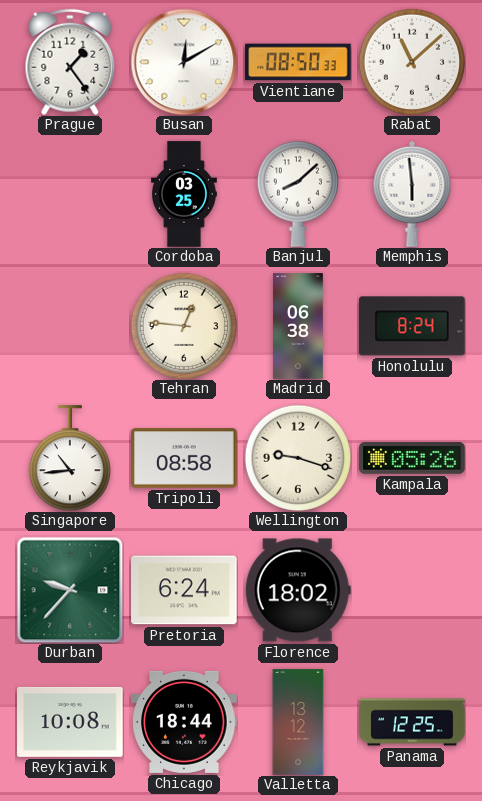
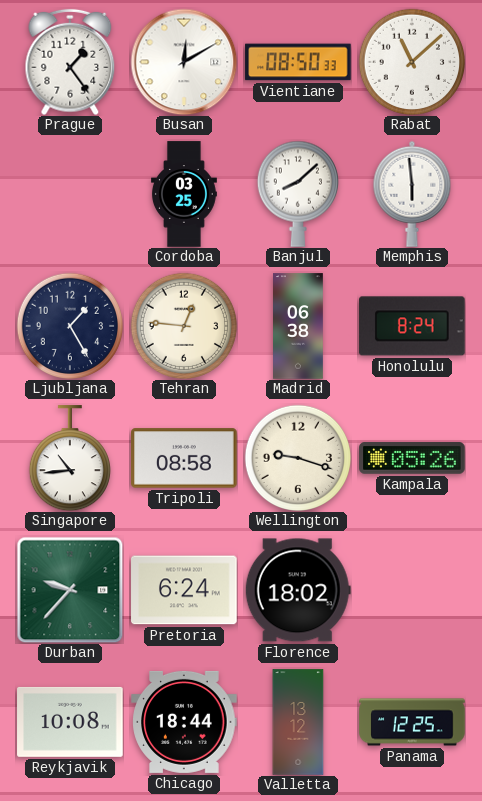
Ljubljana: none -> 1:25 (69, 325)
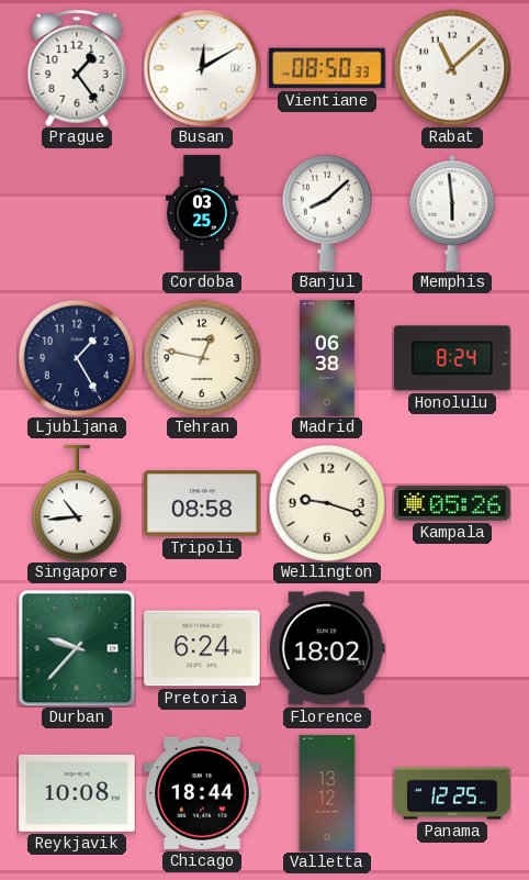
Tehran: 12:46 -> 12:47 (201, 357)
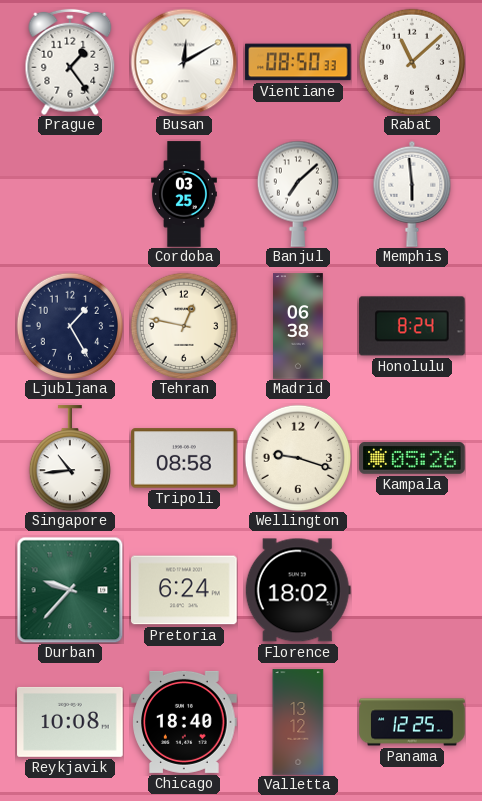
Banjul: 8:08 -> 7:08 (298, 194)
Chicago: 18:44 -> 18:40 (184, 722)
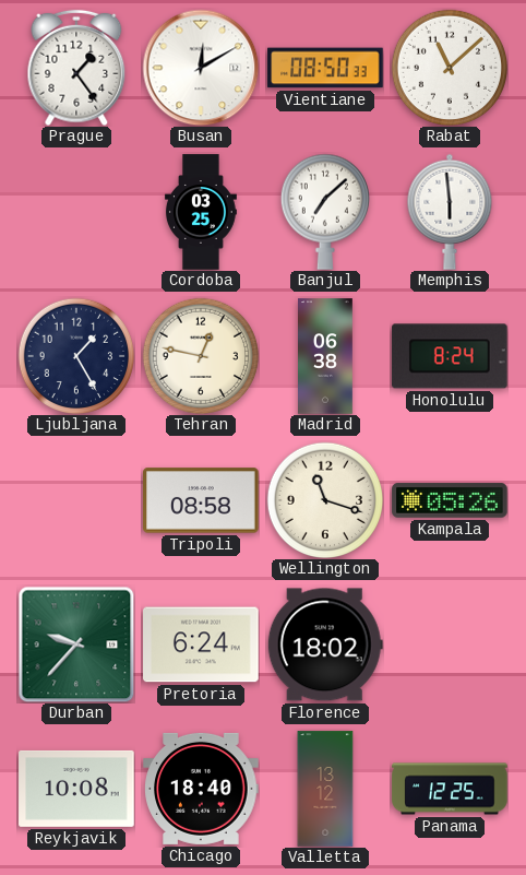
Singapore: 10:44 -> none (70, 458)
Wellington: 9:18 -> 11:18 (324, 499)
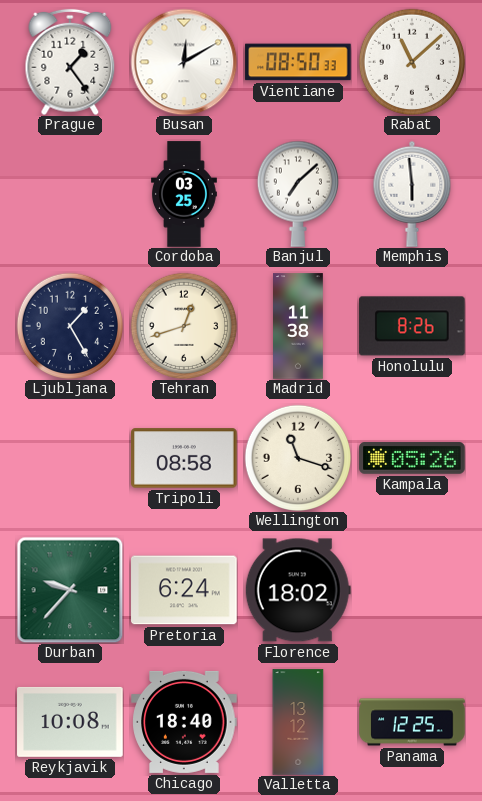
Tehran: 12:47 -> 12:42 (183, 325)
Madrid: 06:38 -> 11:38 (299, 326)
Honolulu: 8:24 -> 8:26 (412, 326)
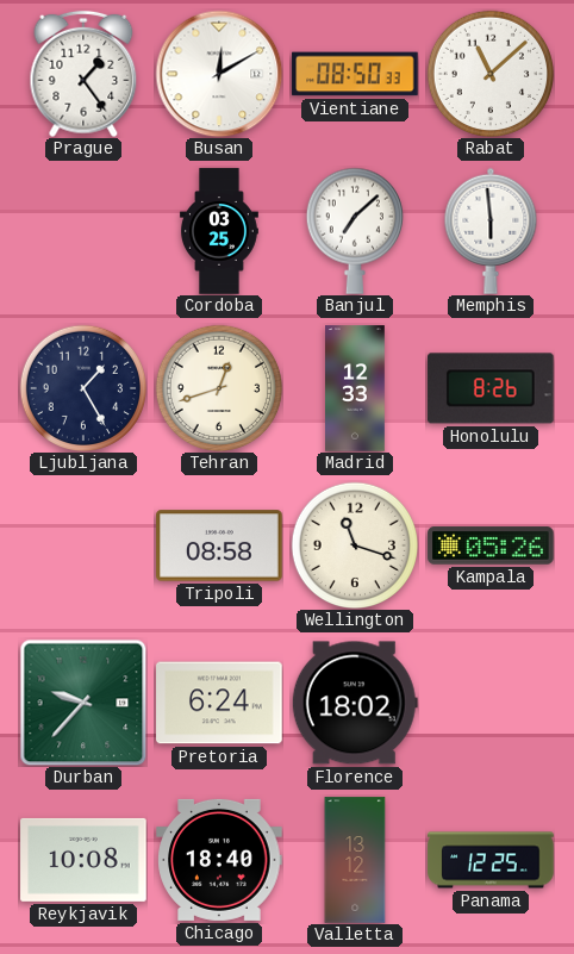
Madrid: 11:38 -> 12:33 (356, 388)
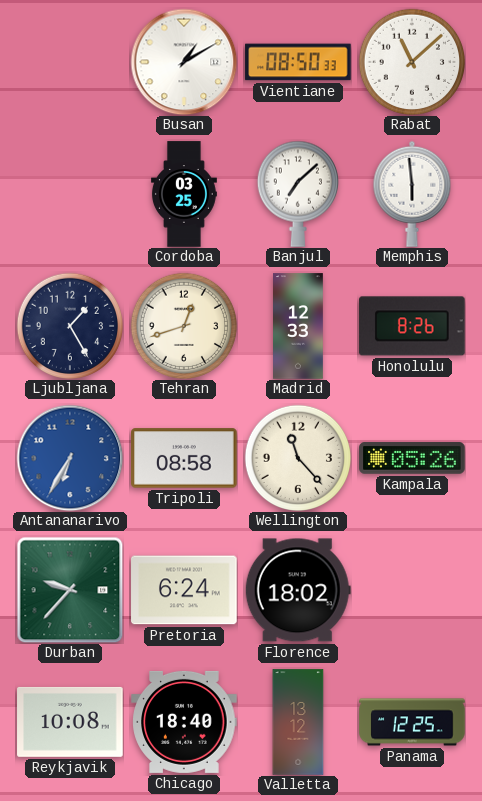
Prague: 1:24 -> none (83, 74)
Busan: 12:10 -> 1:10 (184, 62)
Antananarivo: none -> 6:35 (70, 458)
Wellington: 11:18 -> 11:23 (297, 457)
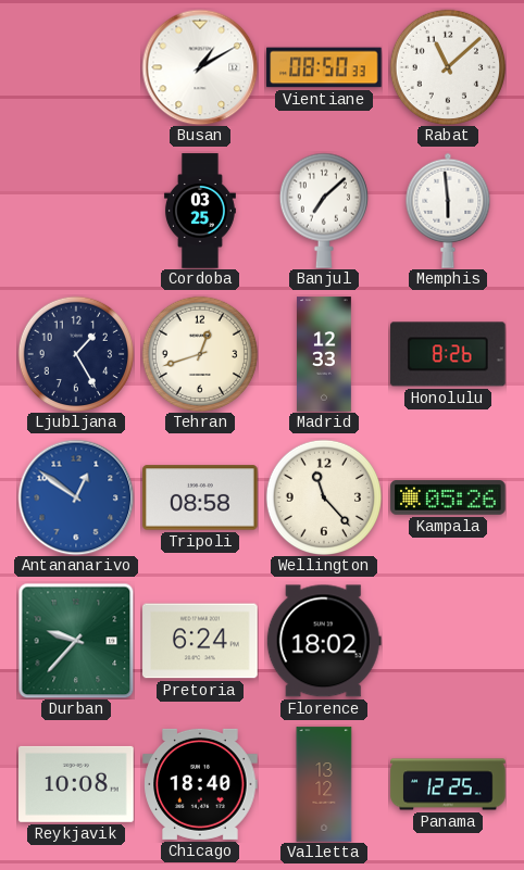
Antananarivo: 6:35 -> 12:51 (76, 497)
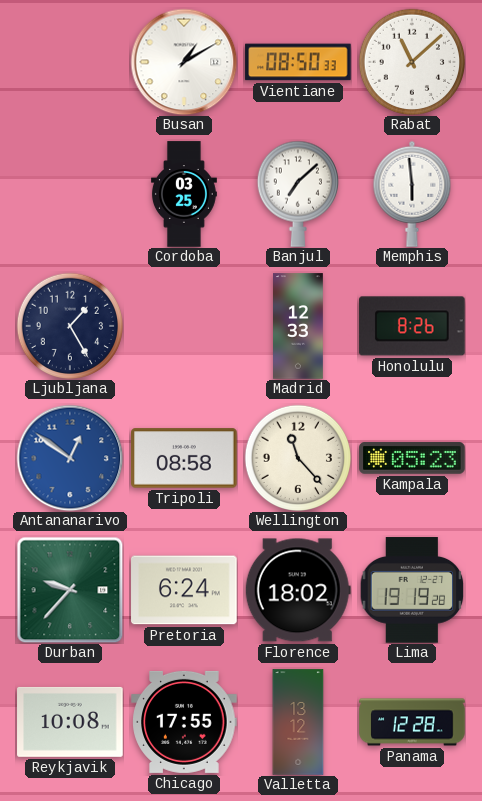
Tehran: 12:42 -> none (199, 353)
Kampala: 05:26 -> 05:23 (412, 458)
Lima: none -> 19:19 (412, 590)
Chicago: 18:40 -> 17:55 (184, 722)
Panama: 12:25 -> 12:28 (412, 722)
